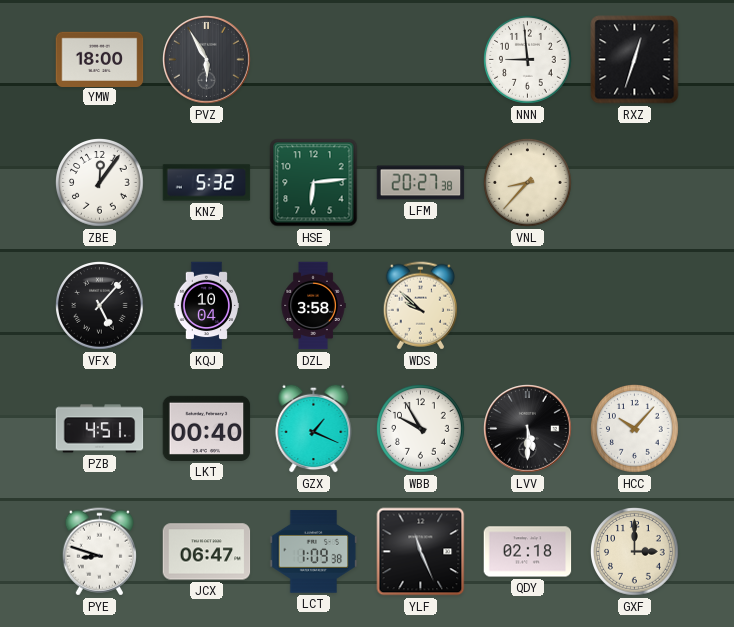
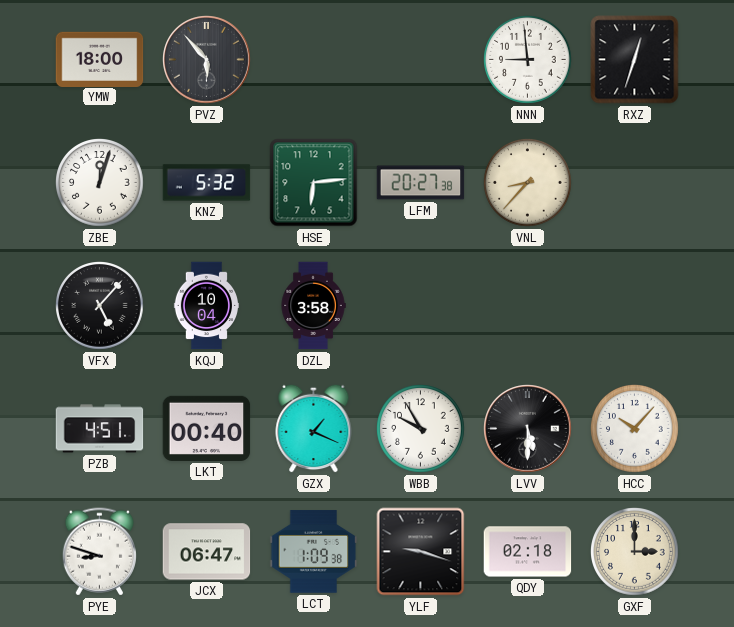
PVZ: 5:55 -> 5:53 (207, 60)
ZBE: 12:06 -> 12:03 (100, 183)
WDS: 9:52 -> none (420, 306)
YLF: 11:26 -> 9:18 (421, 552)
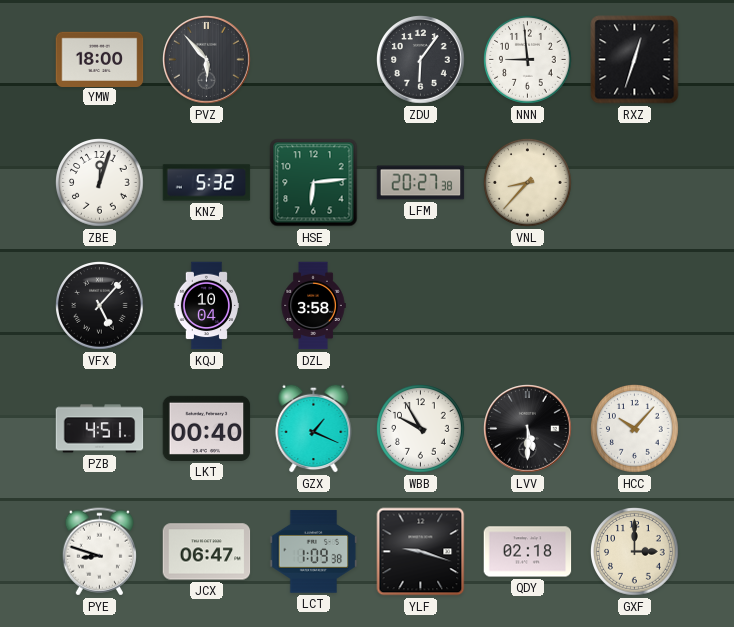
ZDU: none -> 6:06 (421, 60)
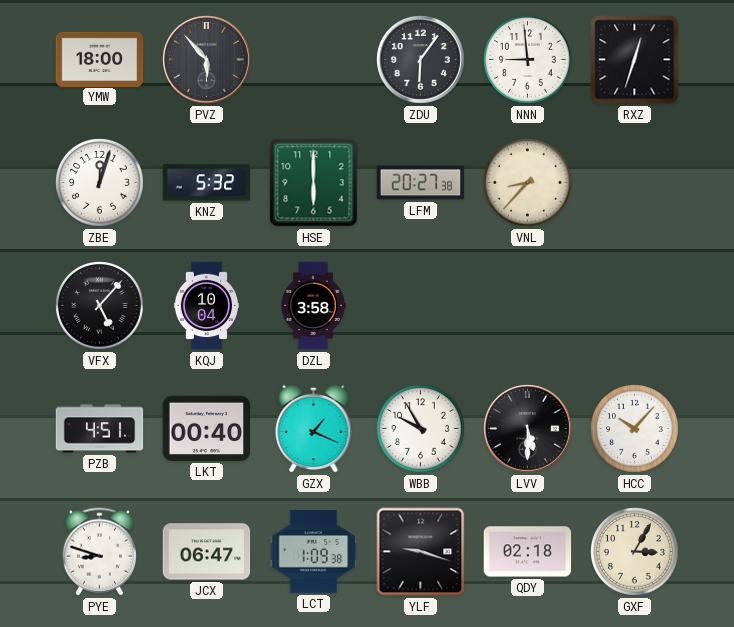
HSE: 6:14 -> 6:00 (314, 183)
GXF: 3:00 -> 3:05 (635, 552)
